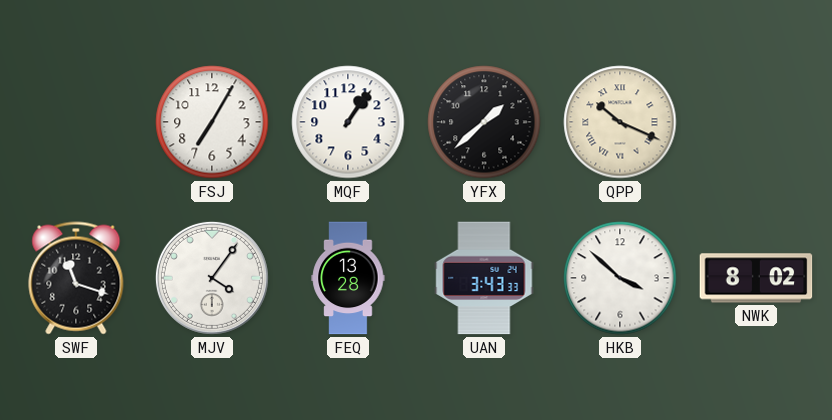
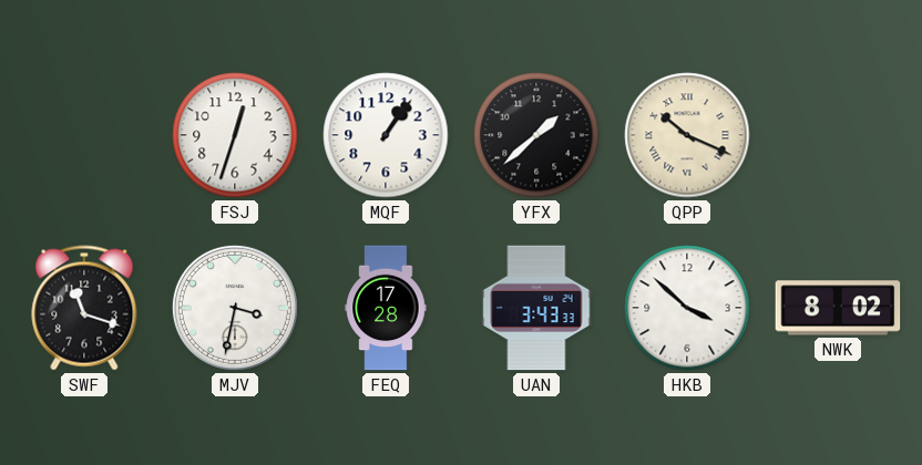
FSJ: 7:05 -> 12:33 (235, 135)
MJV: 4:06 -> 3:32 (235, 308)
FEQ: 13:28 -> 17:28 (386, 308)
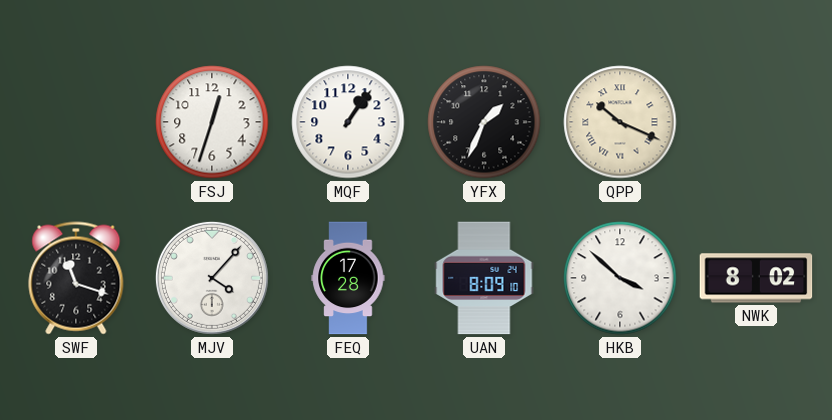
YFX: 1:38 -> 1:34 (484, 122)
MJV: 3:32 -> 4:07 (212, 278)
UAN: 3:43 -> 8:09 (484, 278)
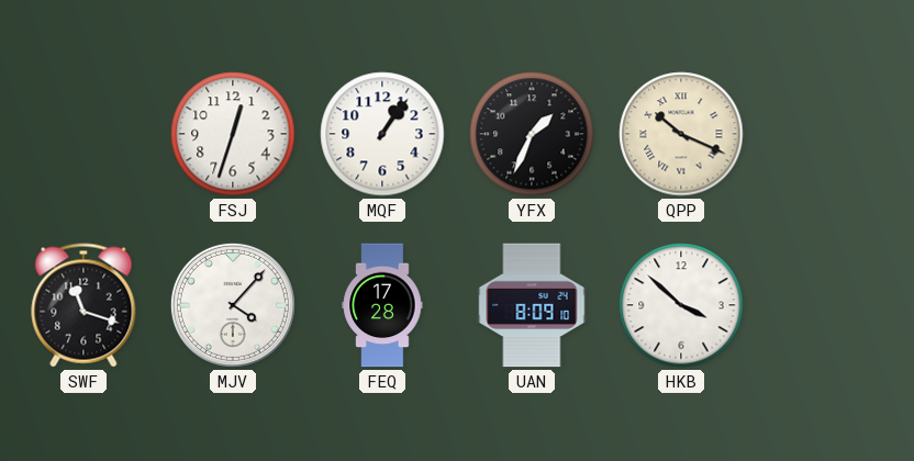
NWK: 8:02 -> none (756, 278)
